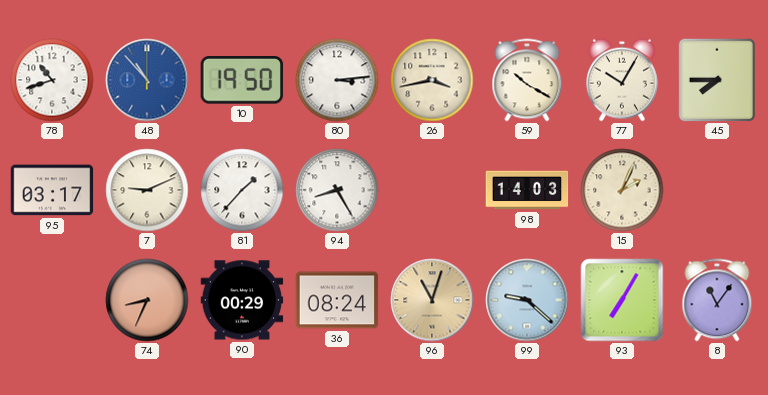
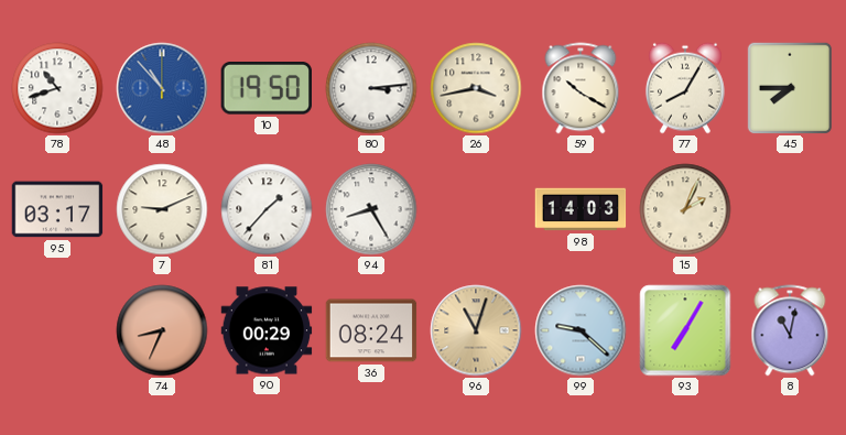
77: 10:05 -> 8:05 (685, 88)
8: 11:06 -> 11:02 (790, 330)
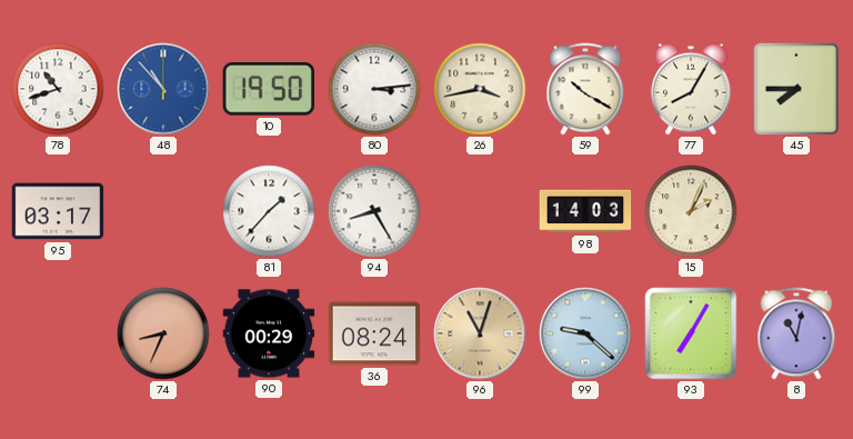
7: 9:11 -> none (162, 209)
